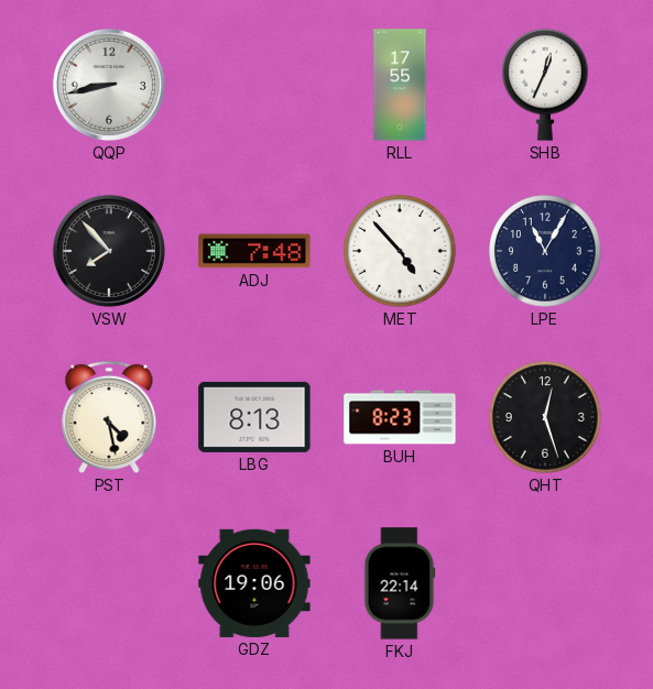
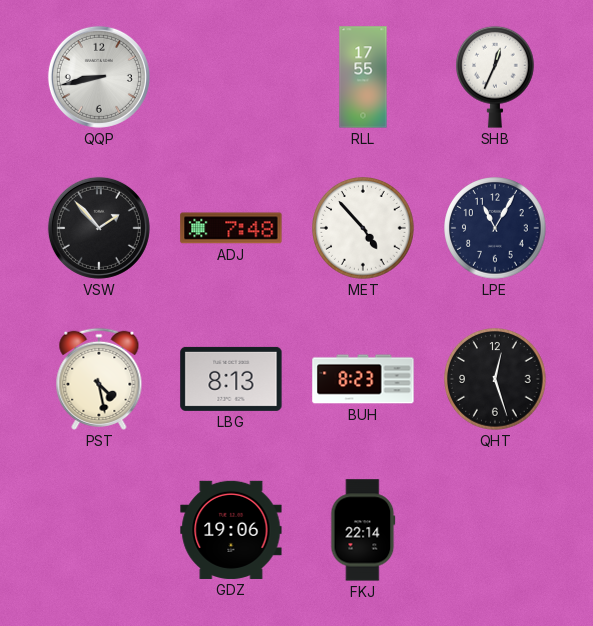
VSW: 7:53 -> 1:53 (99, 228)
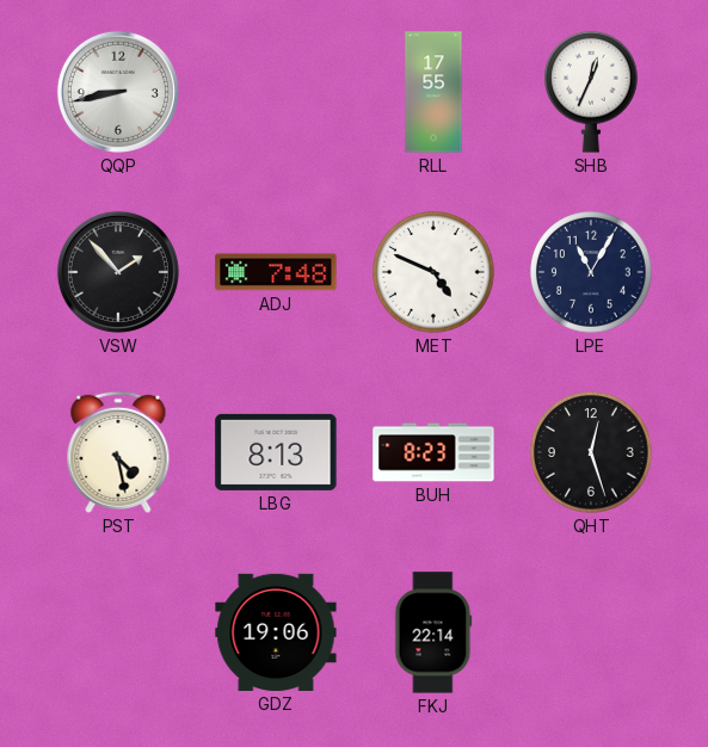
MET: 4:53 -> 4:49 (433, 272)
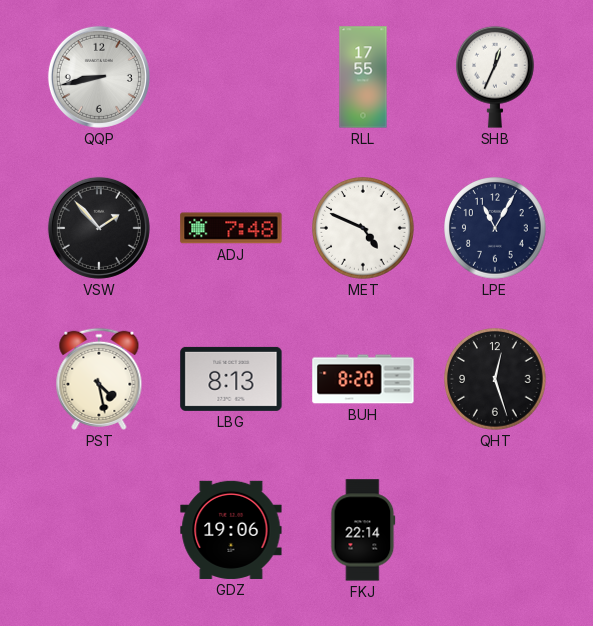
BUH: 8:23 -> 8:20 (363, 379)
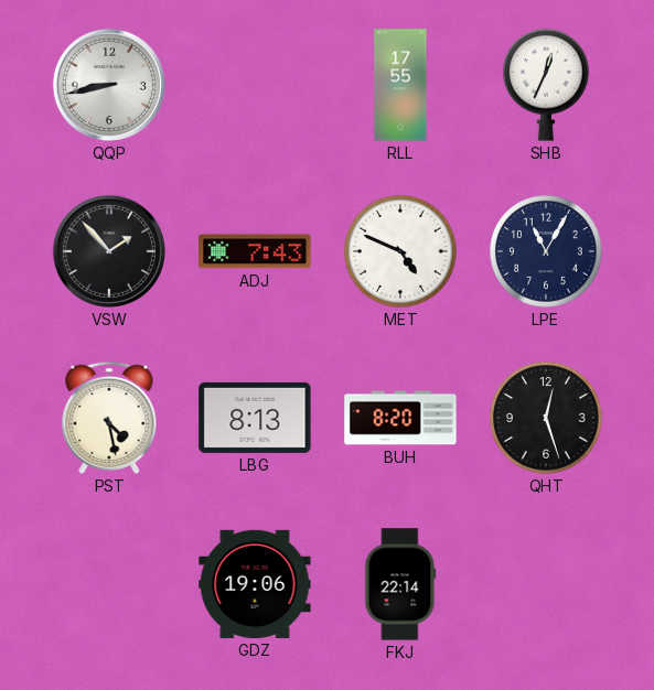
ADJ: 7:48 -> 7:43 (255, 251)
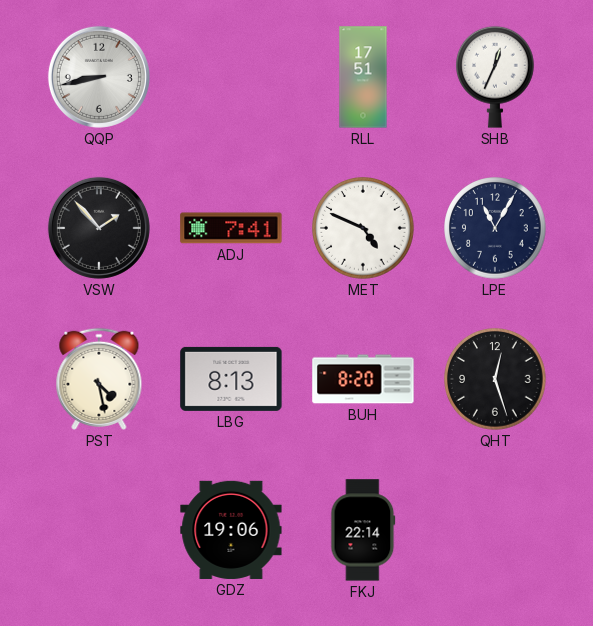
RLL: 17:55 -> 17:51 (363, 77)
ADJ: 7:43 -> 7:41 (231, 228)
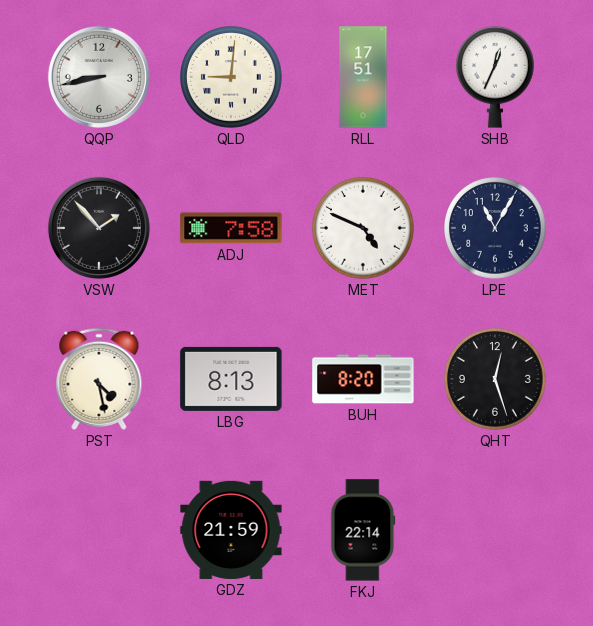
QLD: none -> 9:01 (231, 77)
ADJ: 7:41 -> 7:58 (231, 228)
GDZ: 19:06 -> 21:59 (231, 530)
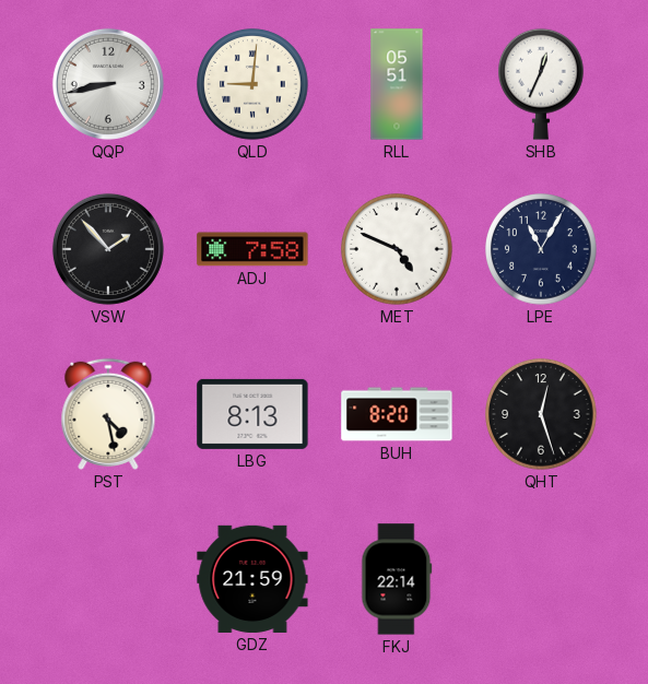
RLL: 17:51 -> 05:51 (397, 84)
